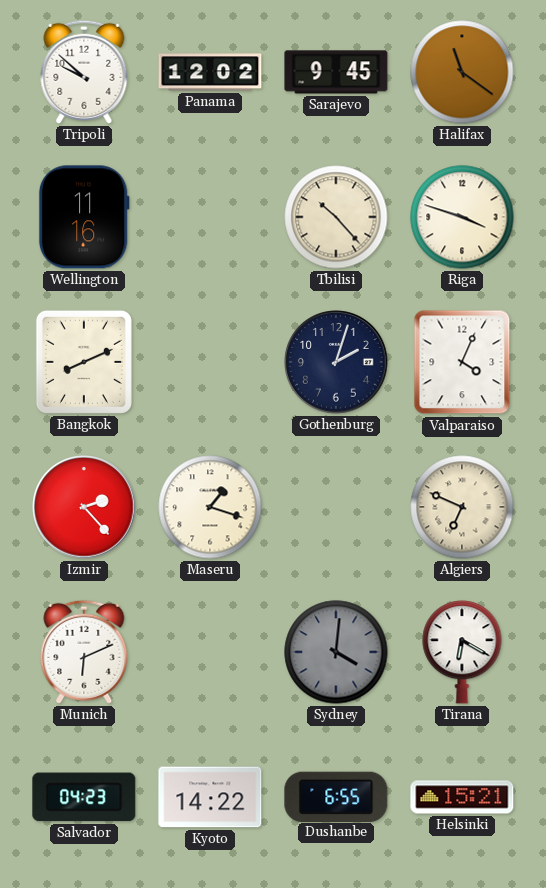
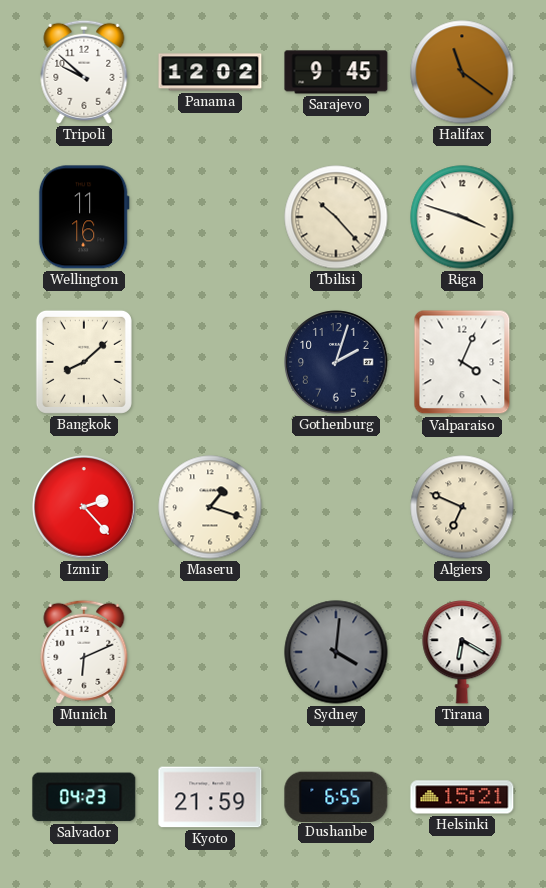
Bangkok: 8:11 -> 8:08 (84, 362)
Kyoto: 14:22 -> 21:59 (210, 797)
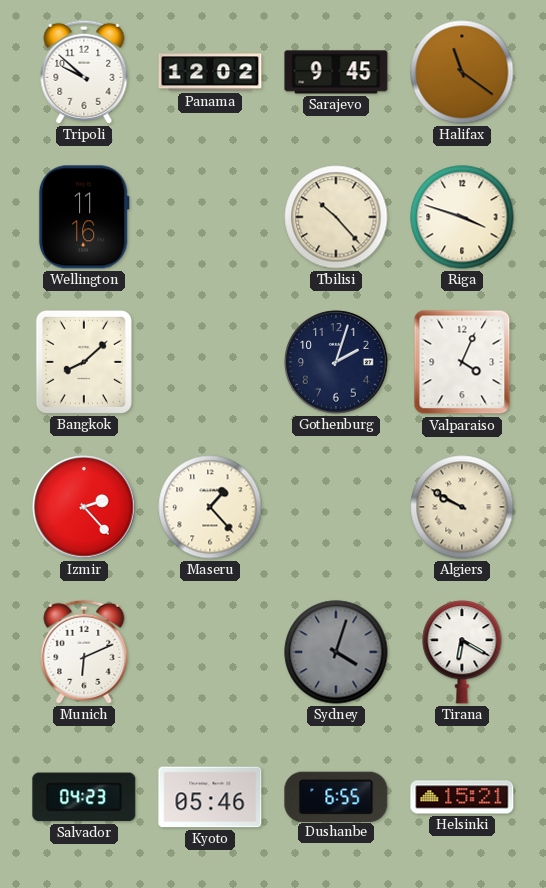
Maseru: 1:18 -> 1:23 (210, 507)
Algiers: 6:49 -> 9:50 (462, 507)
Sydney: 4:01 -> 4:03 (336, 652)
Kyoto: 21:59 -> 05:46 (210, 797)
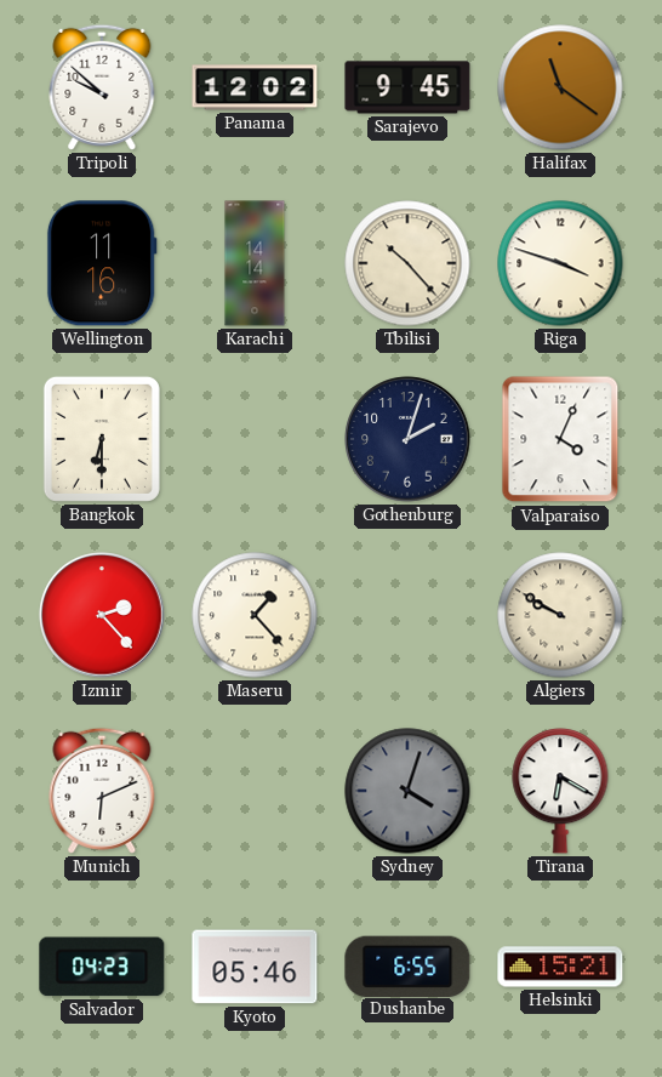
Karachi: none -> 14:14 (255, 263)
Bangkok: 8:08 -> 6:30 (102, 439)
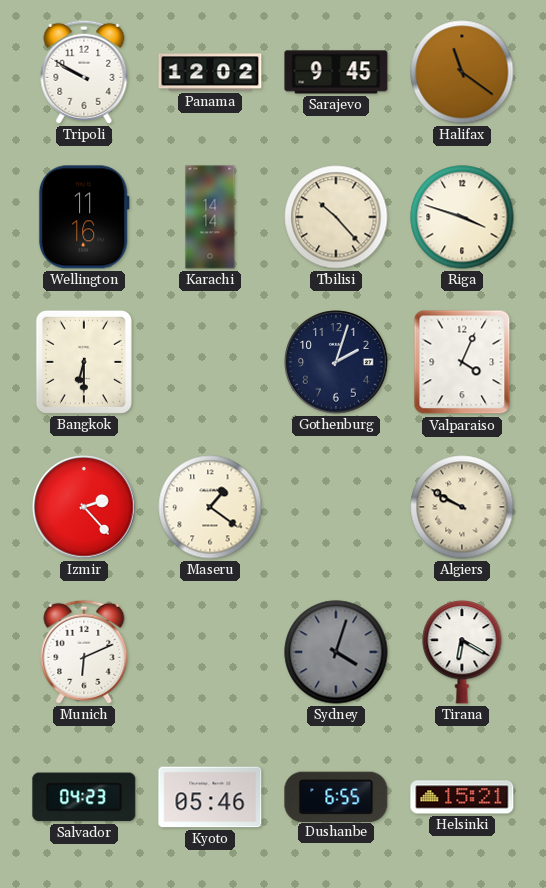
Tripoli: 9:52 -> 9:50 (84, 72)
Maseru: 1:23 -> 1:21 (210, 507)
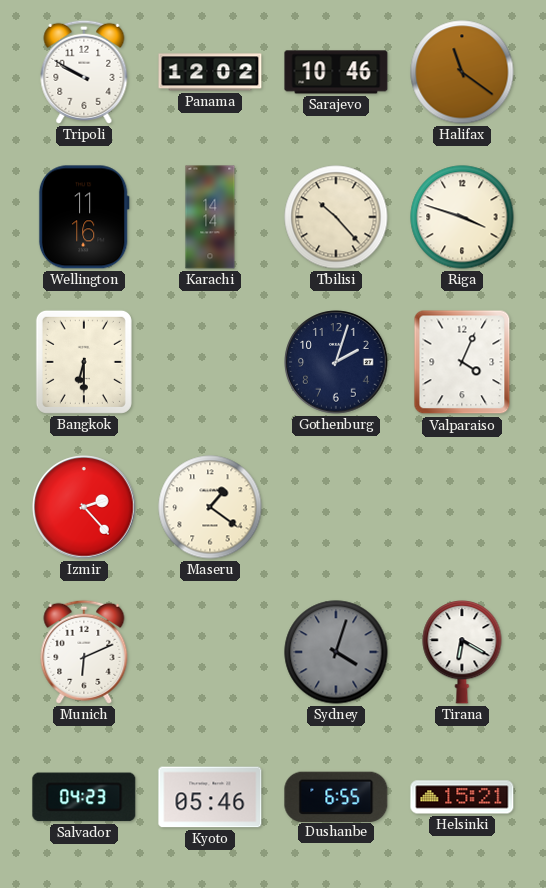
Sarajevo: 9:45 -> 10:46 (336, 72)
Algiers: 9:50 -> none (462, 507)
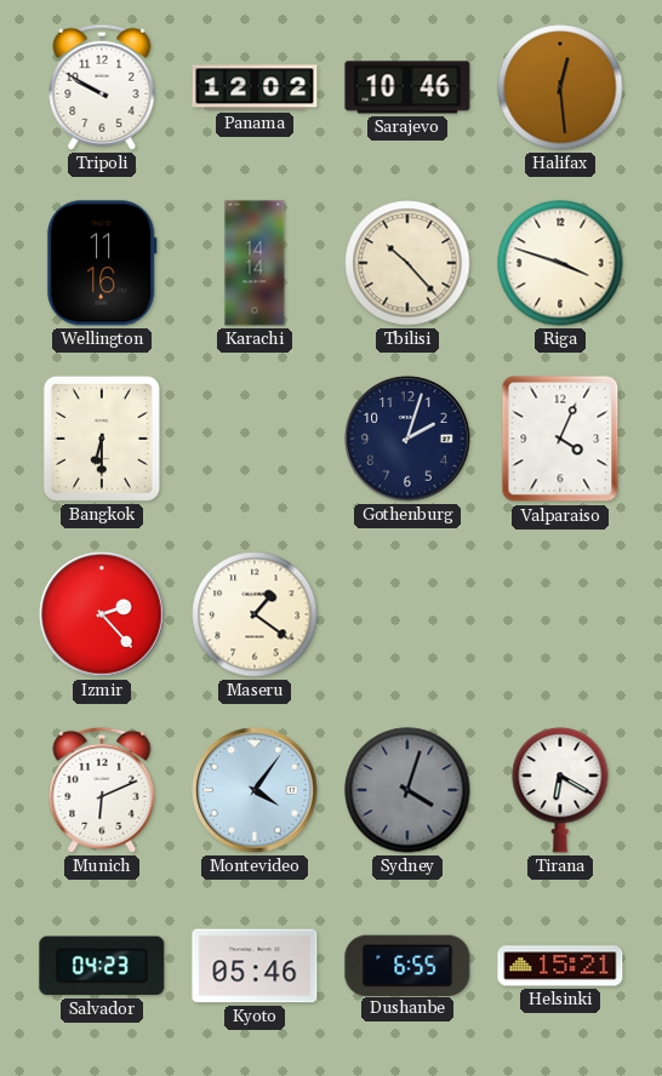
Halifax: 11:21 -> 12:29 (560, 87)
Montevideo: none -> 4:06 (255, 790)
